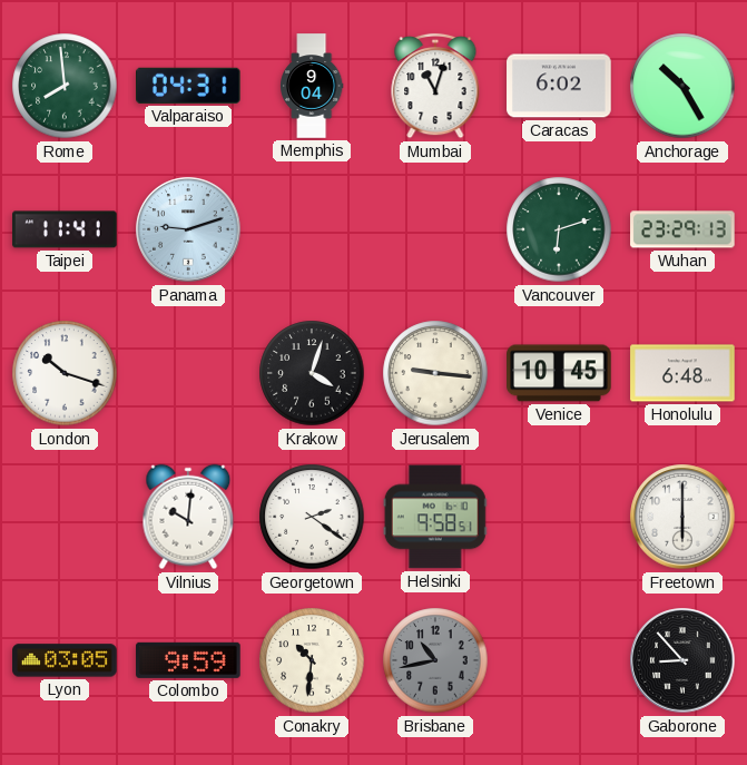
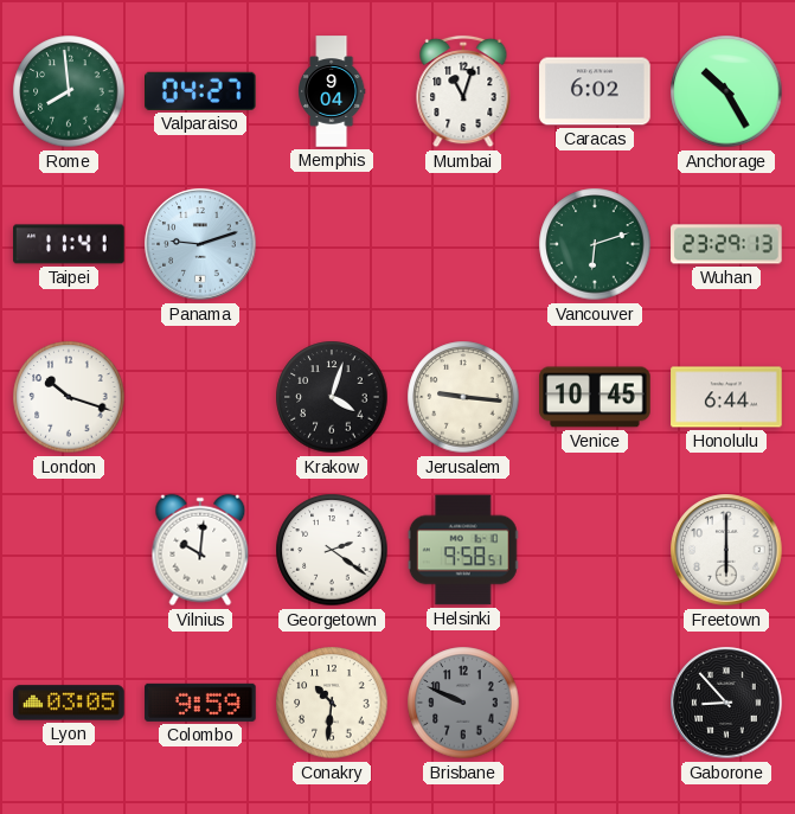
Valparaiso: 04:31 -> 04:27 (201, 91)
Honolulu: 6:48 -> 6:44 (726, 397)
Brisbane: 10:43 -> 9:49 (463, 703)
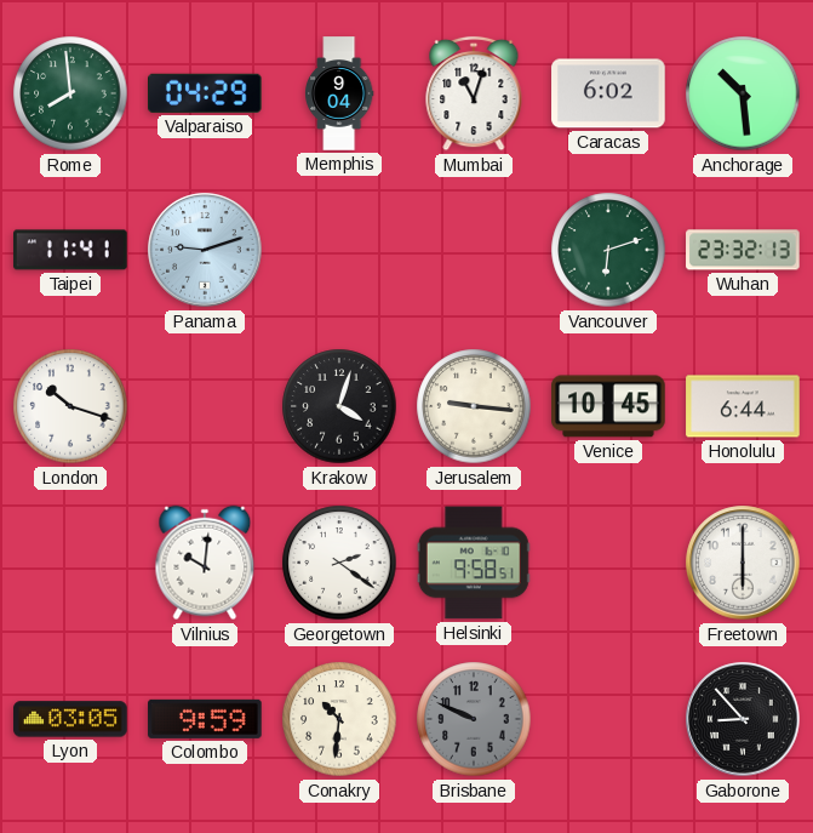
Valparaiso: 04:27 -> 04:29 (206, 93)
Anchorage: 10:25 -> 10:29 (743, 93)
Wuhan: 23:29 -> 23:32 (743, 250)
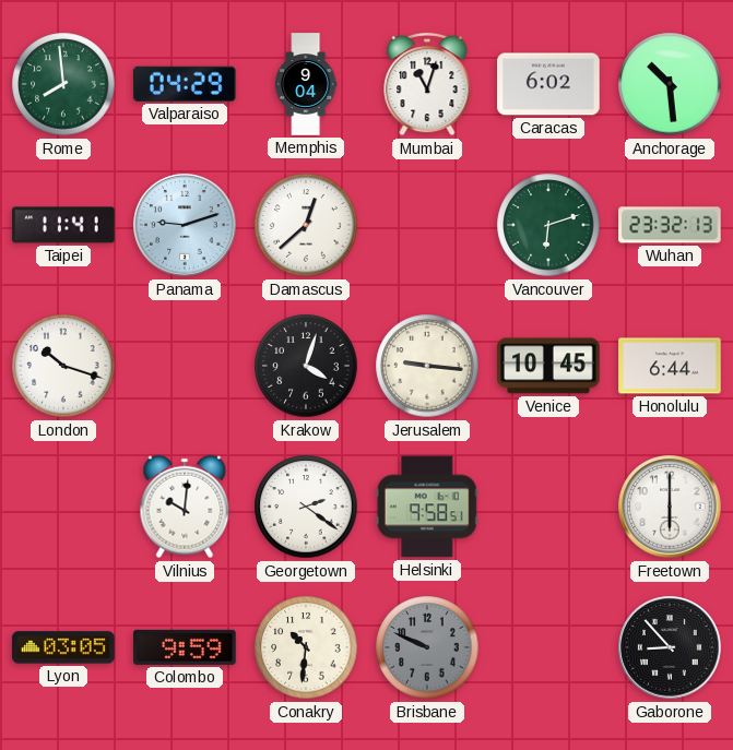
Damascus: none -> 12:38 (306, 225)
